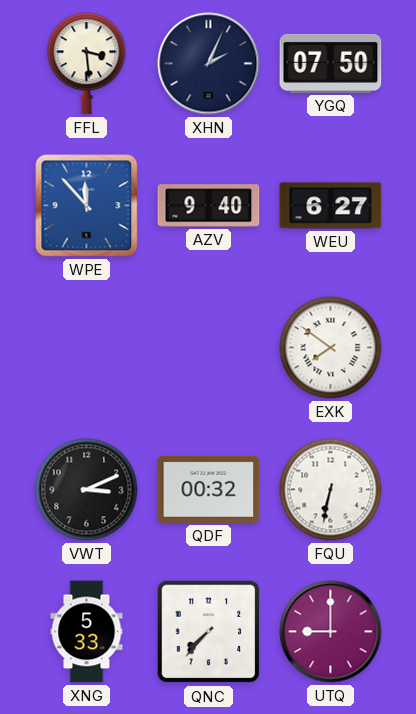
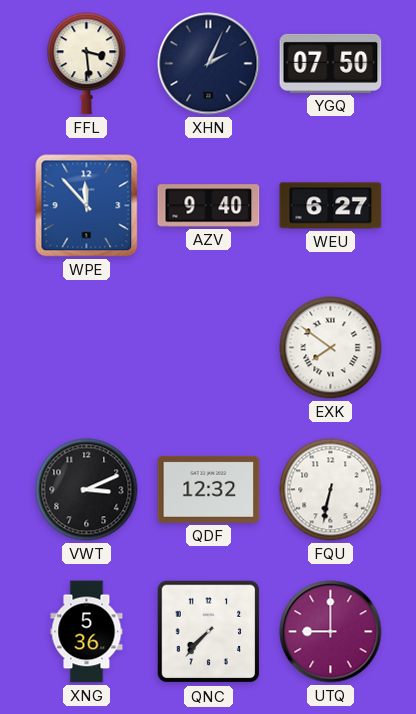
QDF: 00:32 -> 12:32 (209, 489)
XNG: 5:33 -> 5:36 (87, 632)
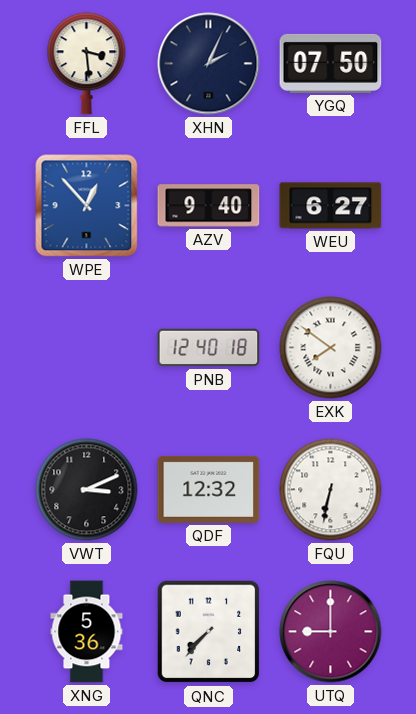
WPE: 11:53 -> 12:53 (87, 206)
PNB: none -> 12:40 (209, 348)
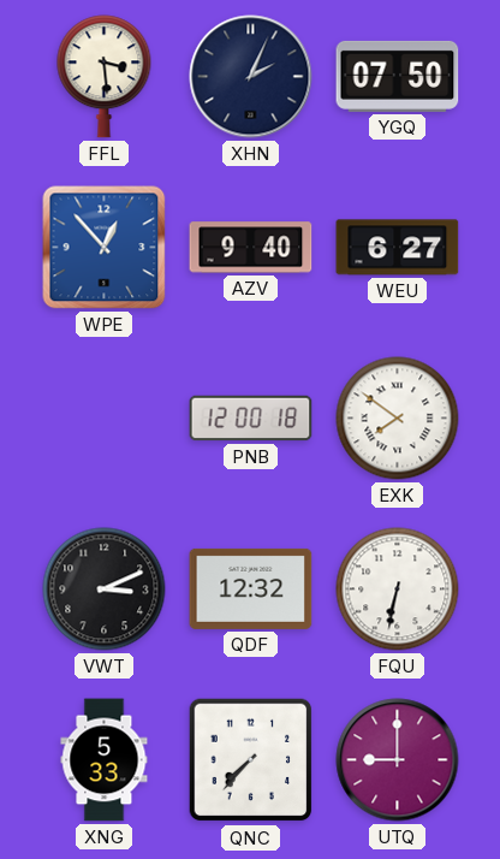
PNB: 12:40 -> 12:00 (251, 419)
XNG: 5:36 -> 5:33 (105, 760)
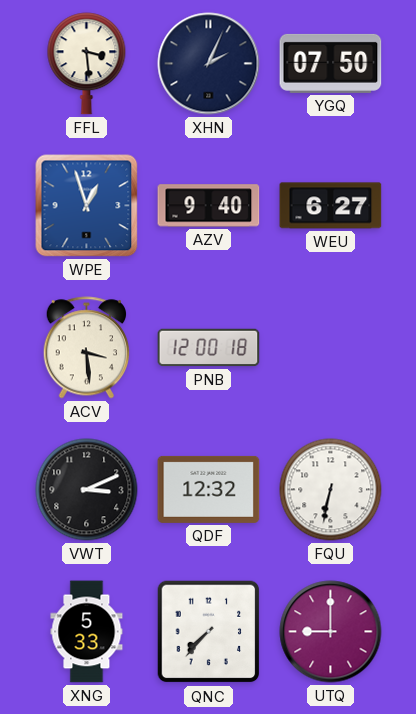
WPE: 12:53 -> 12:57 (87, 206)
ACV: none -> 3:29 (86, 348)
EXK: 7:51 -> none (398, 419)
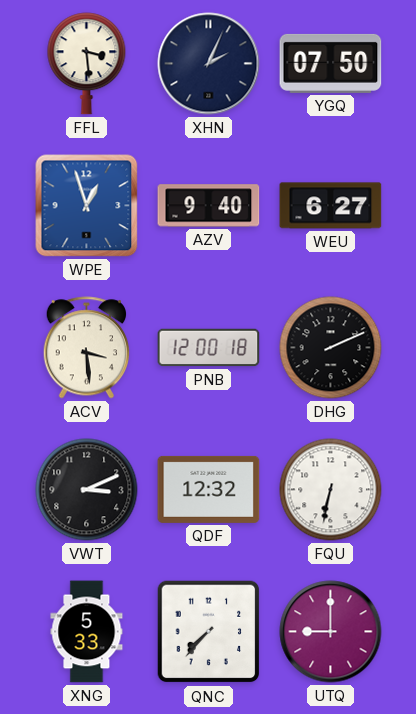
DHG: none -> 2:11 (331, 348)
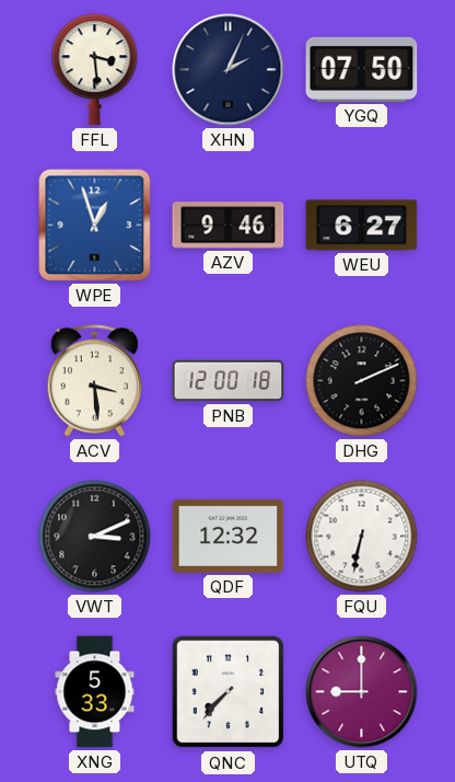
AZV: 9:40 -> 9:46 (229, 226)
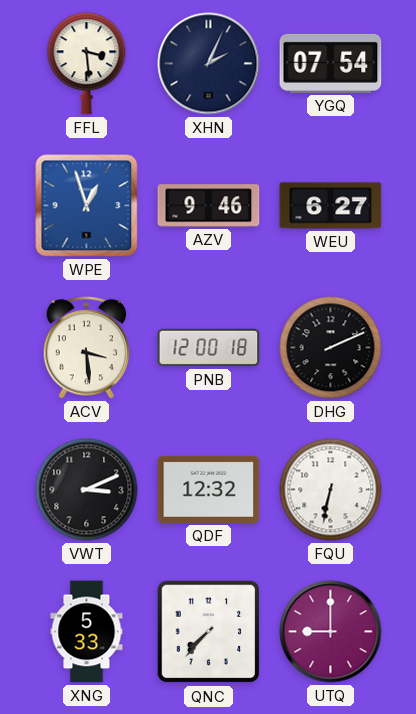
YGQ: 07:50 -> 07:54 (331, 63)
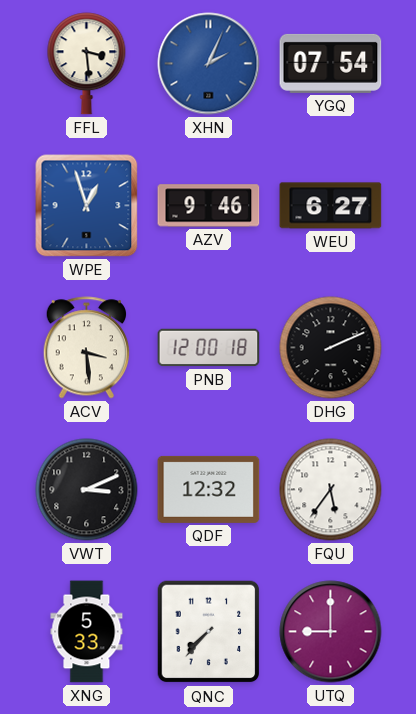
XHN dial: navy -> blue (209, 64)
FQU: 6:32 -> 5:36 (331, 490)
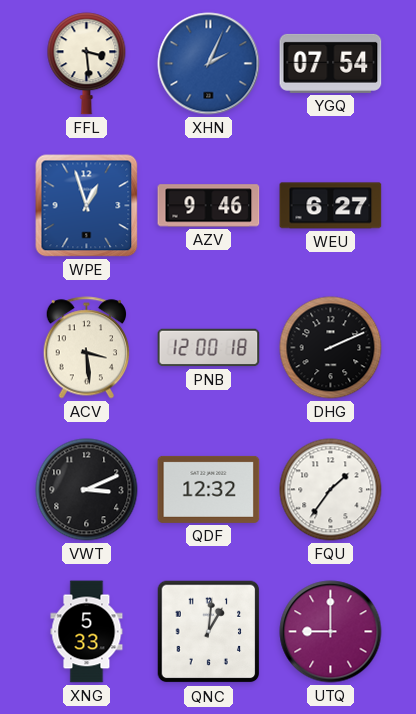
FQU: 5:36 -> 1:36 (331, 490)
QNC: 7:37 -> 1:01 (209, 632)
